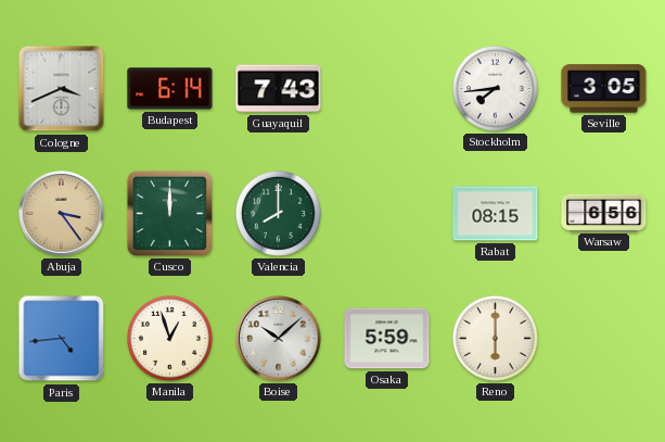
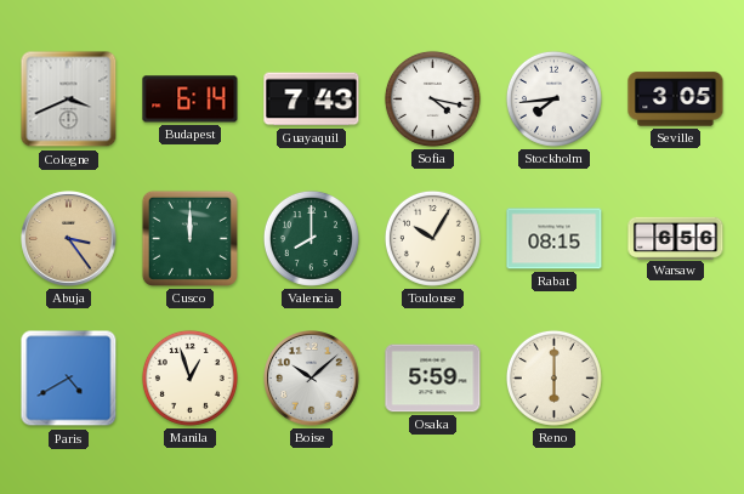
Sofia: none -> 4:17 (432, 98)
Toulouse: none -> 10:05 (432, 238)
Paris: 4:44 -> 4:40 (69, 379)
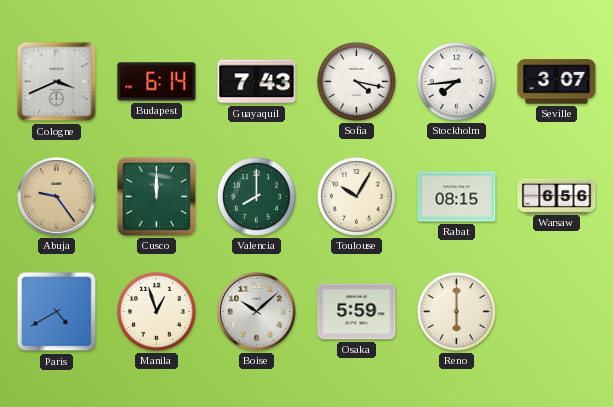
Seville: 3:05 -> 3:07 (557, 82)
Abuja: 3:24 -> 9:24 (57, 197)
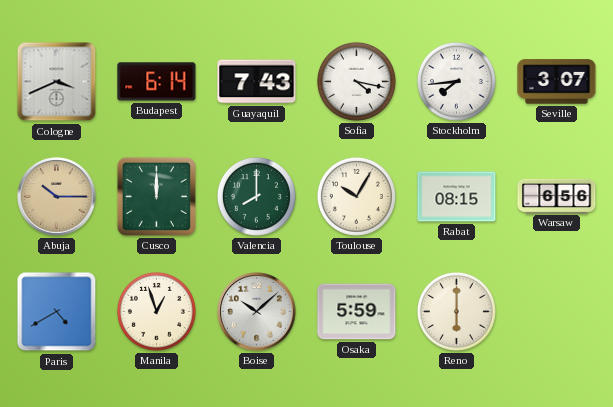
Abuja: 9:24 -> 10:15 (57, 197)
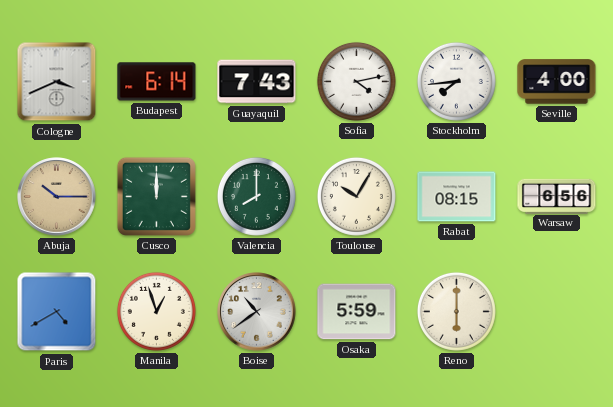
Sofia: 4:17 -> 4:13 (356, 81)
Seville: 3:07 -> 4:00 (557, 82)
Boise: 10:08 -> 10:39 (257, 312)
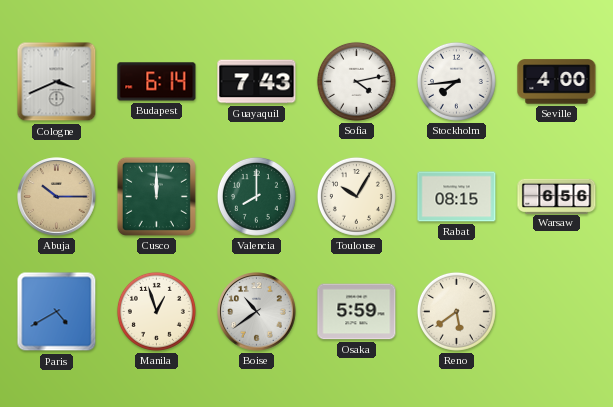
Reno: 6:00 -> 5:39 (456, 311)
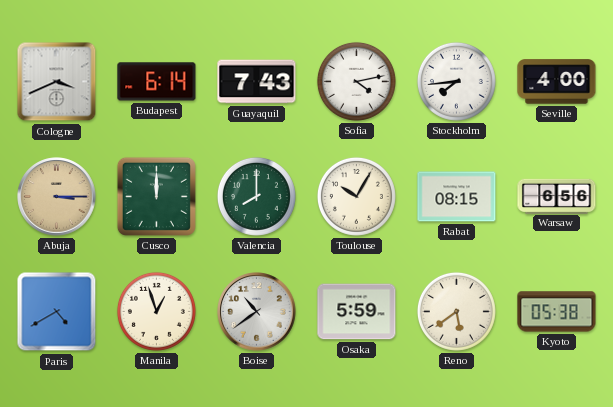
Abuja: 10:15 -> 3:15 (57, 197)
Kyoto: none -> 05:38 (557, 312)
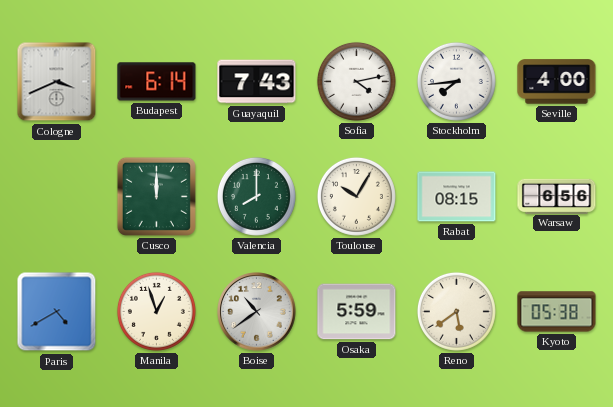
Abuja: 3:15 -> none (57, 197)
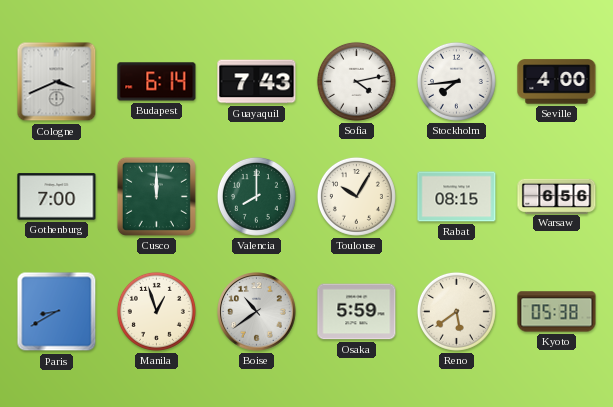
Gothenburg: none -> 7:00 (57, 197)
Paris: 4:40 -> 8:40 (57, 312)
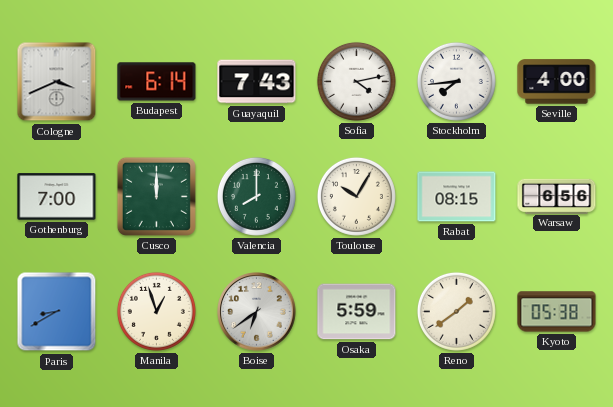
Boise: 10:39 -> 6:39 (257, 312)
Reno: 5:39 -> 1:39 (456, 311)
